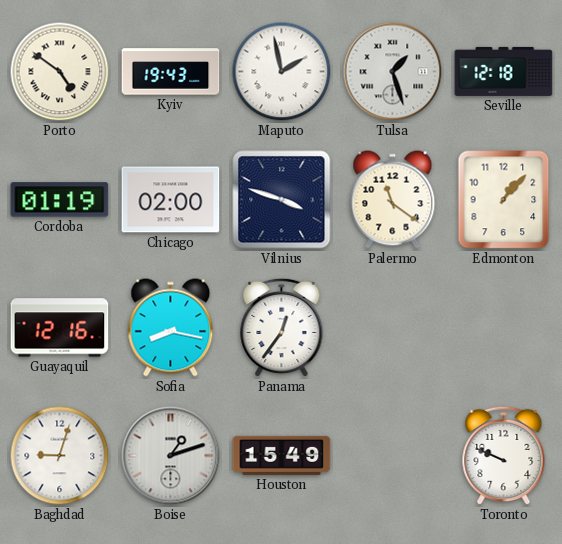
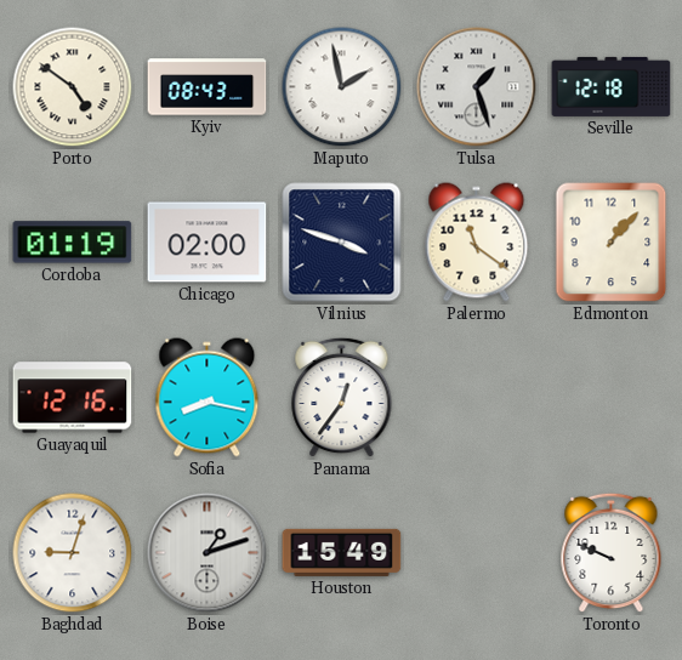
Kyiv: 19:43 -> 08:43 (208, 87)
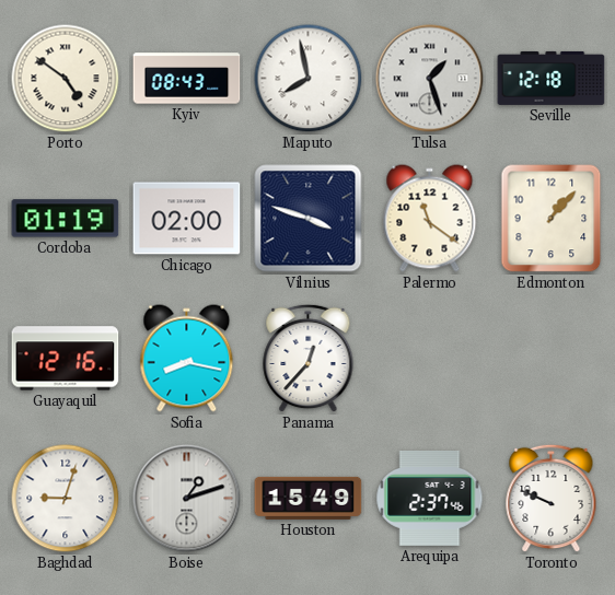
Maputo: 1:58 -> 7:58 (309, 79)
Panama: 12:36 -> 12:37 (309, 359)
Arequipa: none -> 2:37 (430, 498)
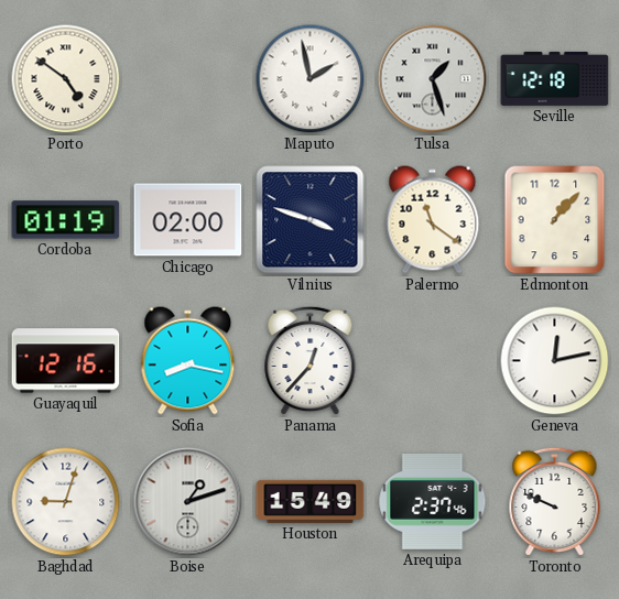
Kyiv: 08:43 -> none (187, 79)
Maputo: 7:58 -> 1:58 (311, 79)
Geneva: none -> 12:13 (555, 361)
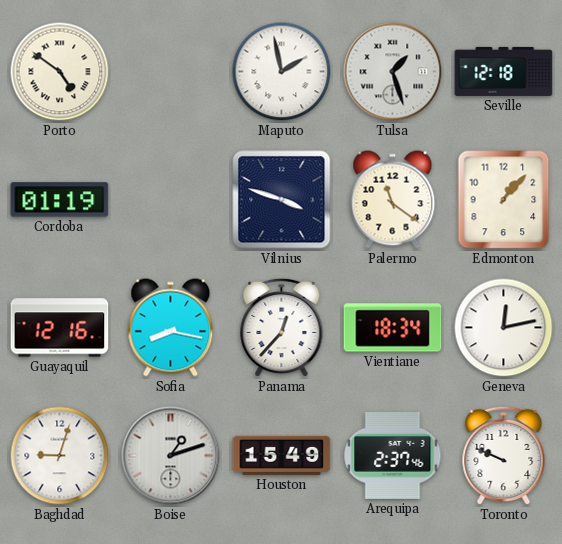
Chicago: 02:00 -> none (188, 220)
Vientiane: none -> 18:34 (393, 328)
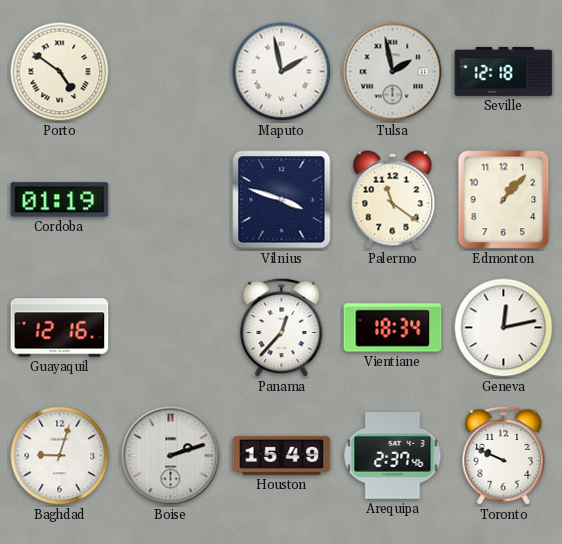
Tulsa: 1:27 -> 1:58 (393, 72)
Sofia: 8:17 -> none (171, 328)
Boise: 1:12 -> 2:12 (171, 456)
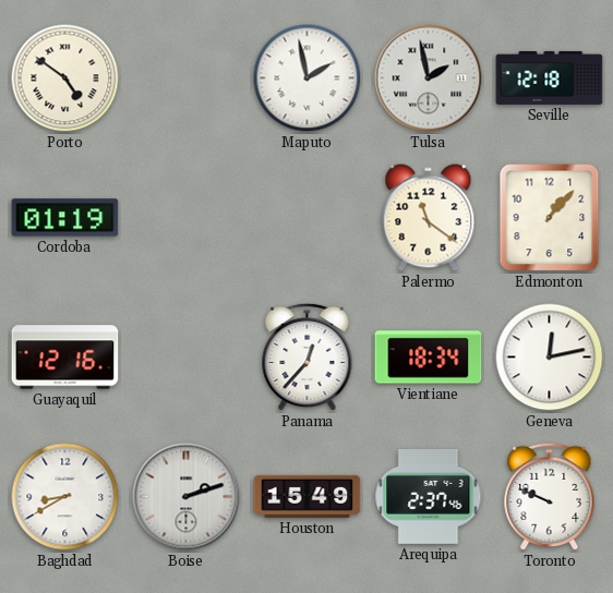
Vilnius: 3:48 -> none (282, 200)
Baghdad: 9:03 -> 8:40 (65, 497)
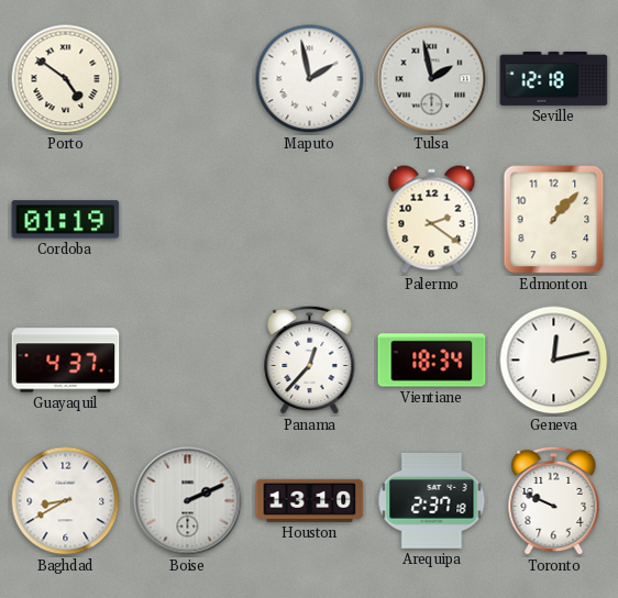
Palermo: 11:21 -> 2:21 (432, 220)
Guayaquil: 12:16 -> 4:37 (66, 361)
Boise: 2:12 -> 2:11 (188, 501)
Houston: 15:49 -> 13:10 (310, 500)
Arequipa: 2:37:46 -> 2:37:18 (432, 500)
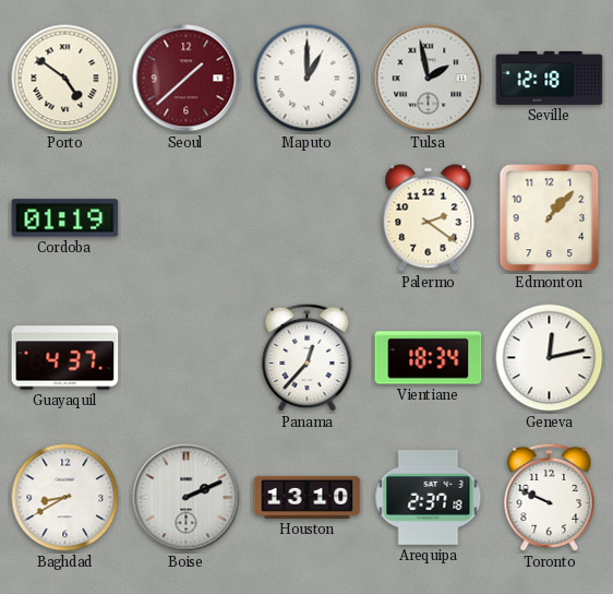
Seoul: none -> 1:38 (187, 79)
Maputo: 1:58 -> 1:00 (308, 79)
